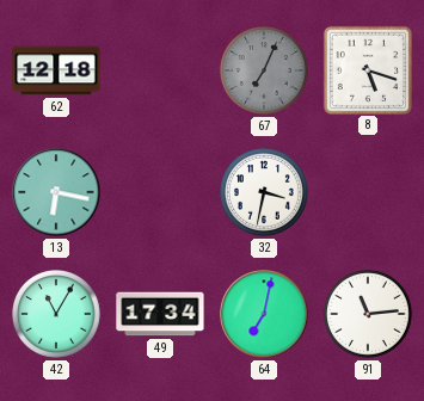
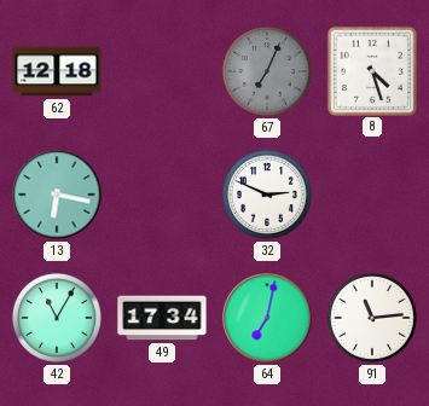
8: 5:18 -> 4:27 (371, 70)
32: 3:32 -> 2:49 (268, 196)
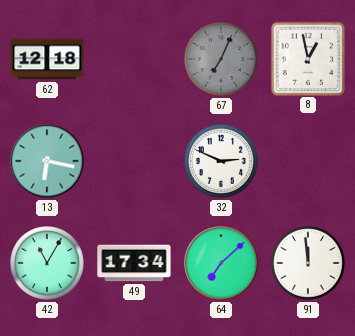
8: 4:27 -> 12:58 (307, 58)
64: 7:02 -> 7:08 (221, 263)
91: 11:14 -> 11:59 (309, 264)
